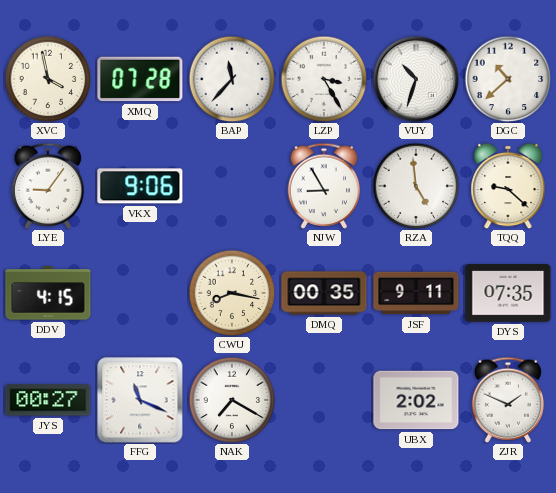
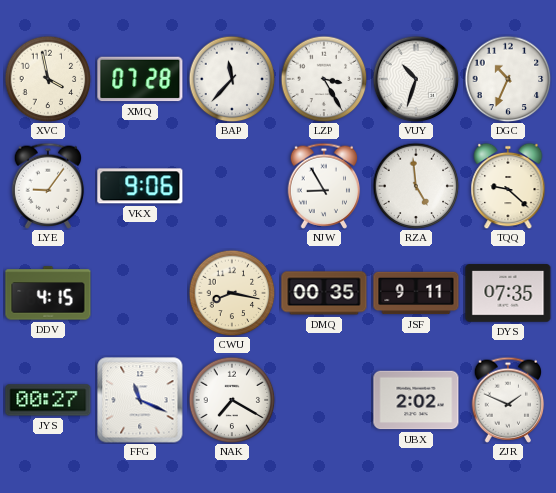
DGC: 10:38 -> 10:34 (508, 79)
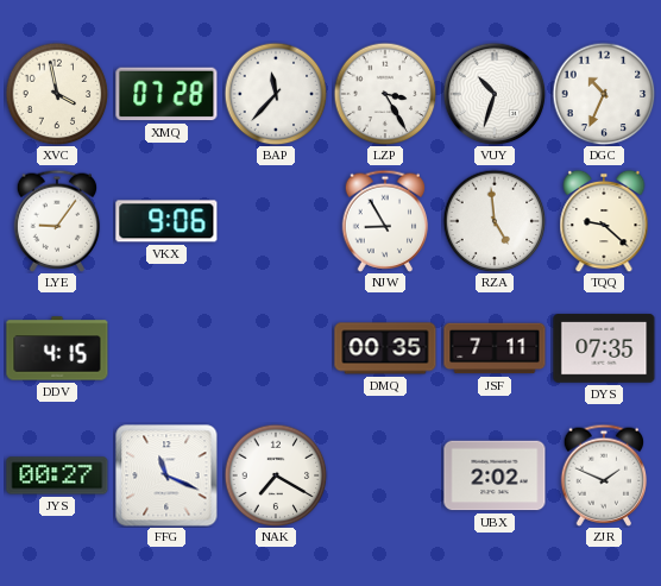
CWU: 8:17 -> none (232, 293)
JSF: 9:11 -> 7:11 (495, 348)
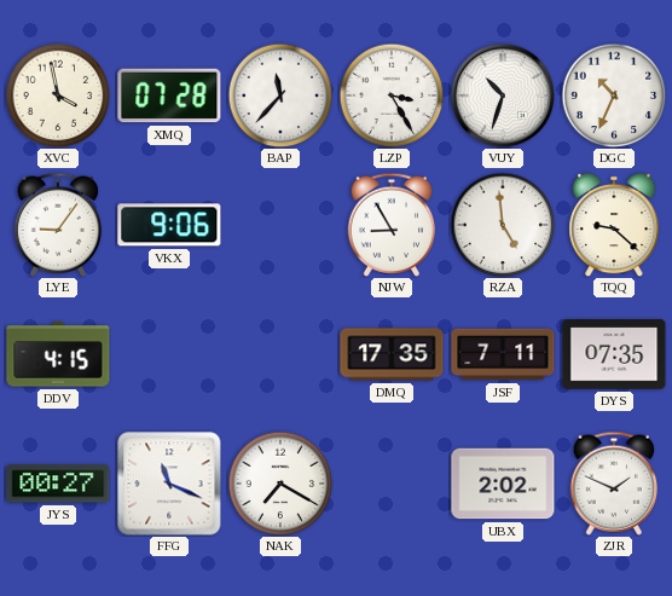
DMQ: 00:35 -> 17:35 (392, 354)
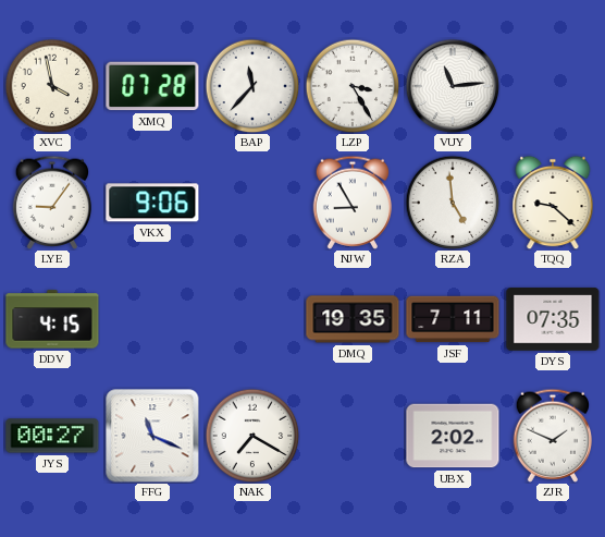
VUY: 10:33 -> 11:14 (453, 86)
DGC: 10:34 -> none (614, 96)
DMQ: 17:35 -> 19:35 (353, 319)
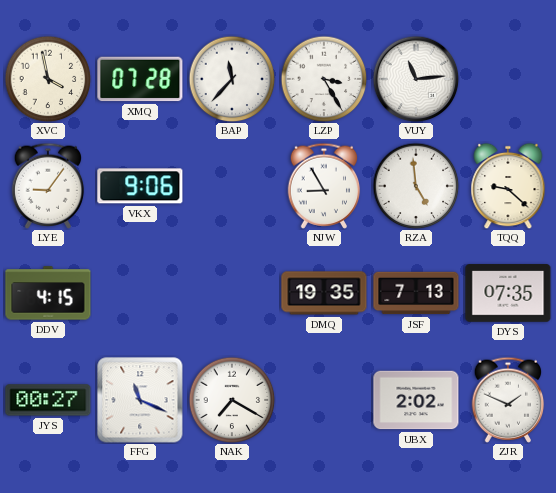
JSF: 7:11 -> 7:13 (416, 293)
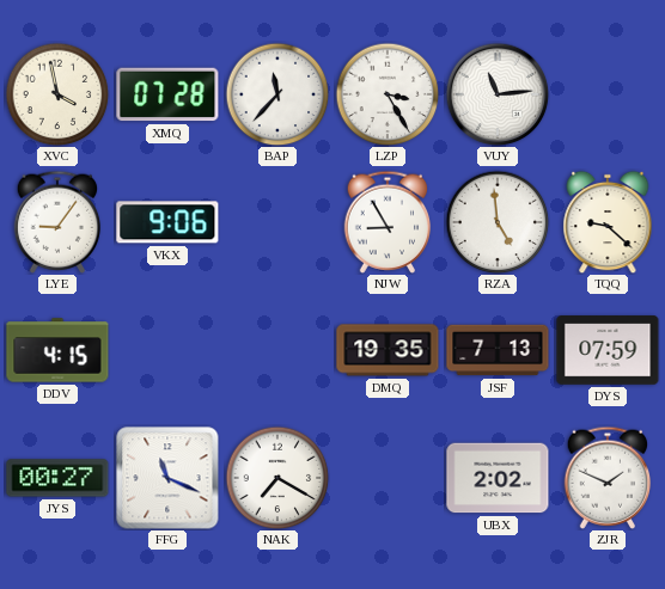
DYS: 07:35 -> 07:59 (608, 350)
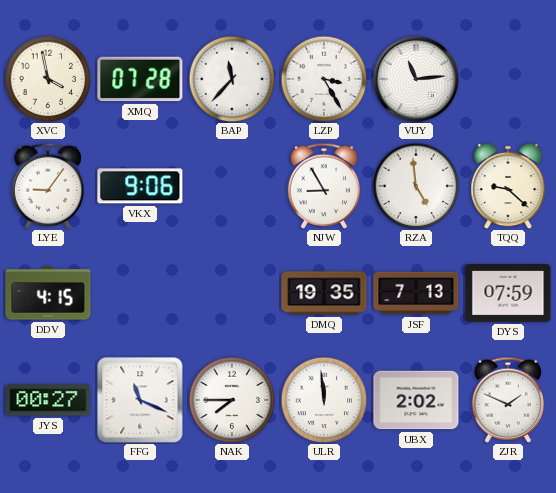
NAK: 7:20 -> 7:45 (232, 400)
ULR: none -> 11:59 (324, 400)
